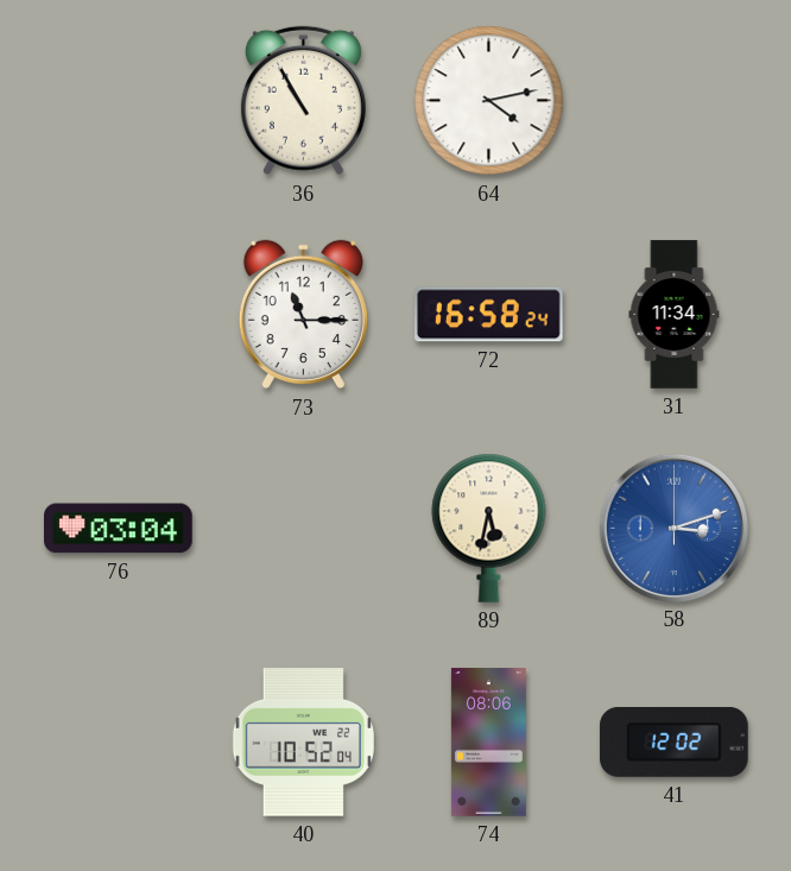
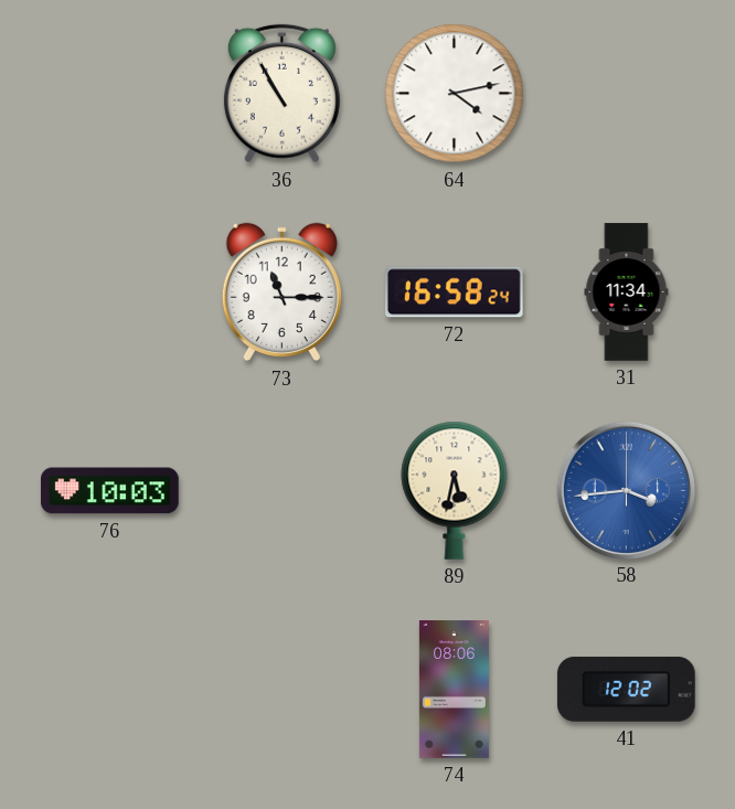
76: 03:04 -> 10:03 (110, 491)
58: 3:12 -> 3:44 (626, 490)
40: 10:52 -> none (303, 743)
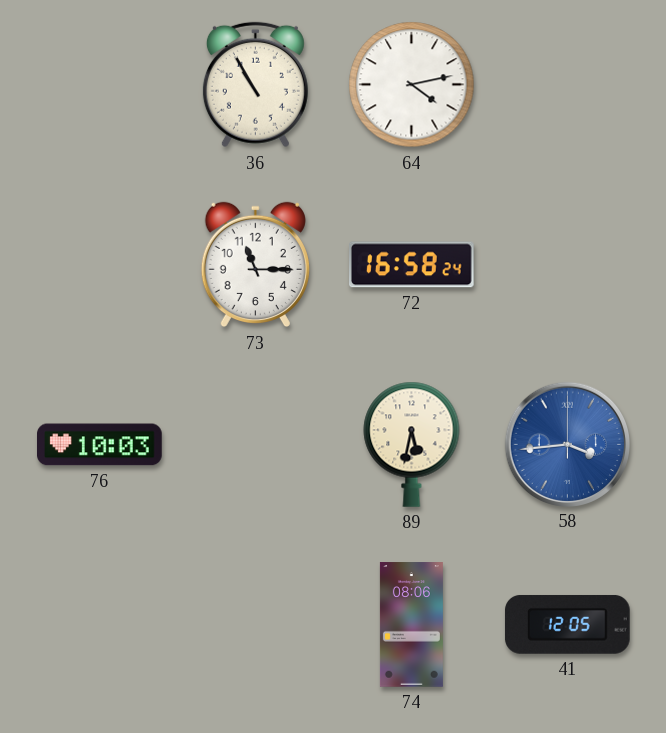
31: 11:34 -> none (627, 292)
41: 12:02 -> 12:05 (567, 624)
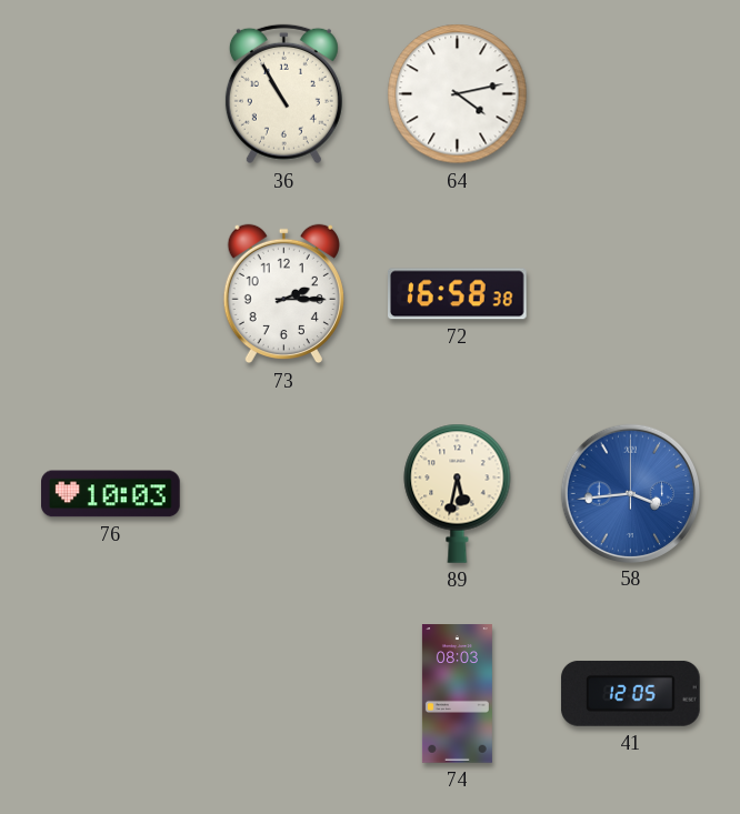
73: 11:15 -> 2:15 (283, 294)
72: 16:58:24 -> 16:58:38 (458, 294)
74: 08:06 -> 08:03 (457, 694)
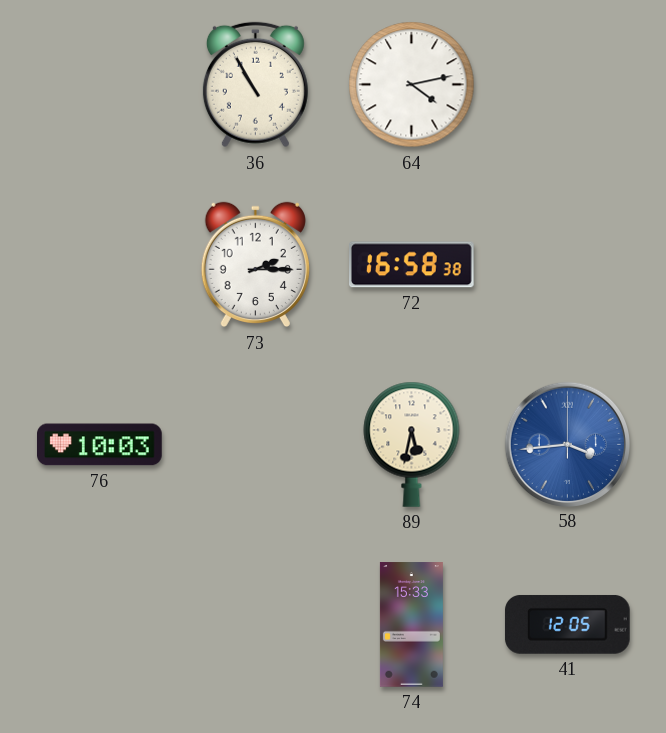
74: 08:03 -> 15:33 (411, 625)
